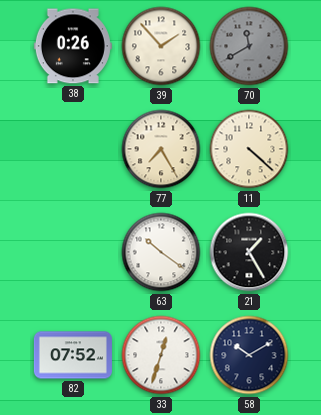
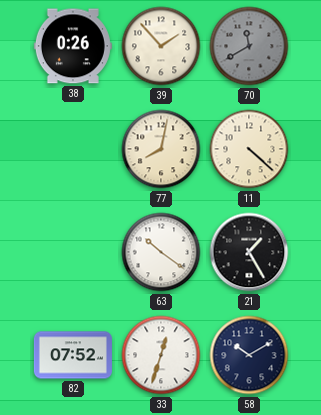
77: 7:25 -> 8:02 (161, 149)
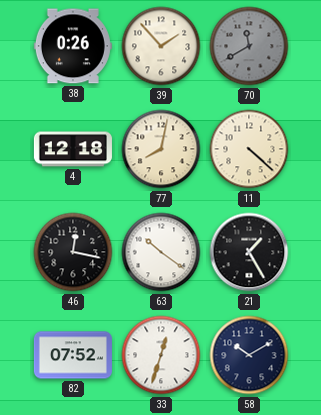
4: none -> 12:18 (73, 149)
46: none -> 12:17 (73, 252)
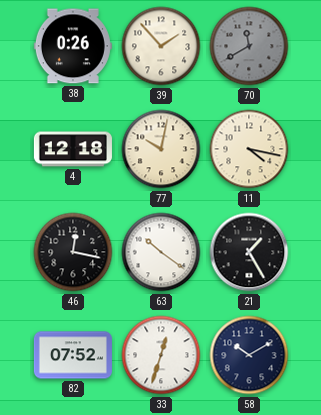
77: 8:02 -> 10:02 (161, 149)
11: 4:22 -> 4:17 (249, 149)
